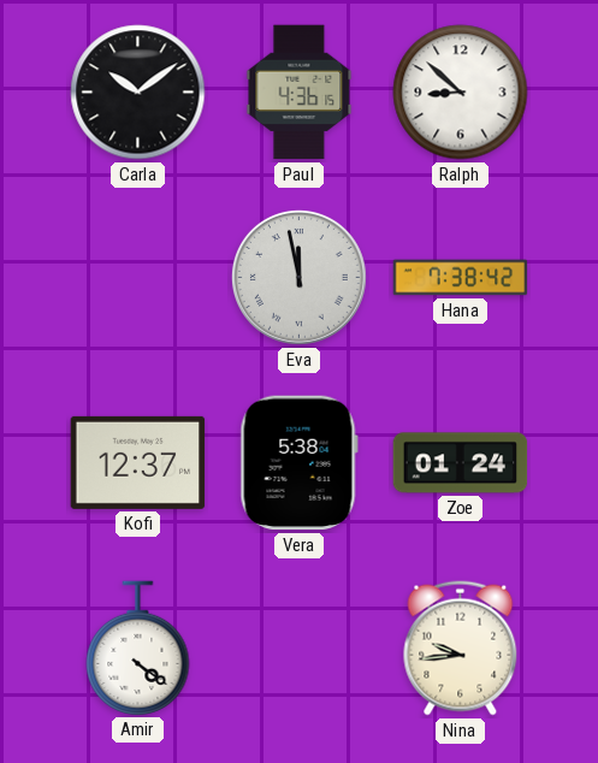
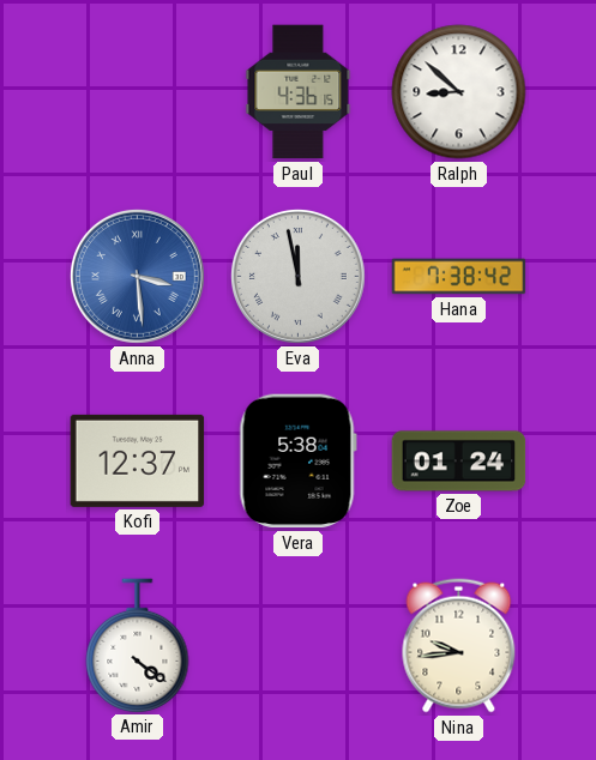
Carla: 10:09 -> none (138, 93)
Anna: none -> 3:29 (137, 276)
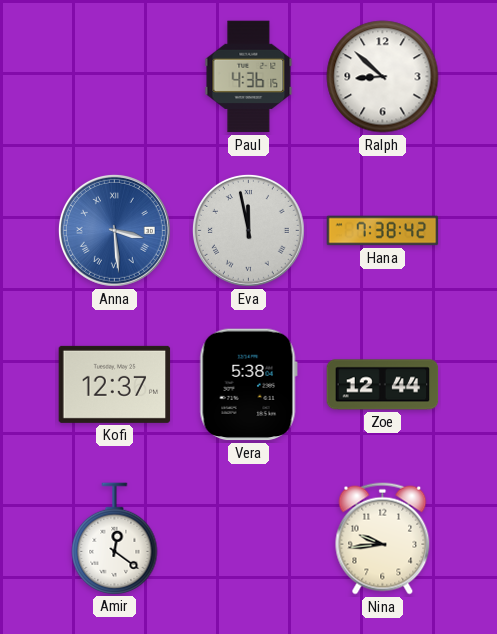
Zoe: 01:24 -> 12:44 (383, 385)
Amir: 4:21 -> 12:21 (115, 538)
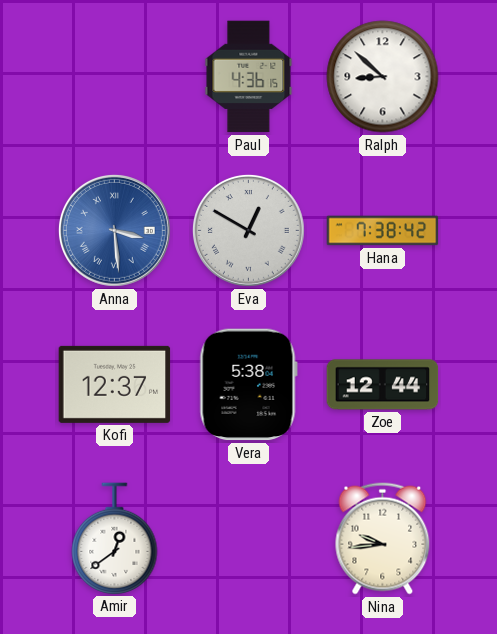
Eva: 11:58 -> 12:50 (248, 230)
Amir: 12:21 -> 12:39 (115, 538)
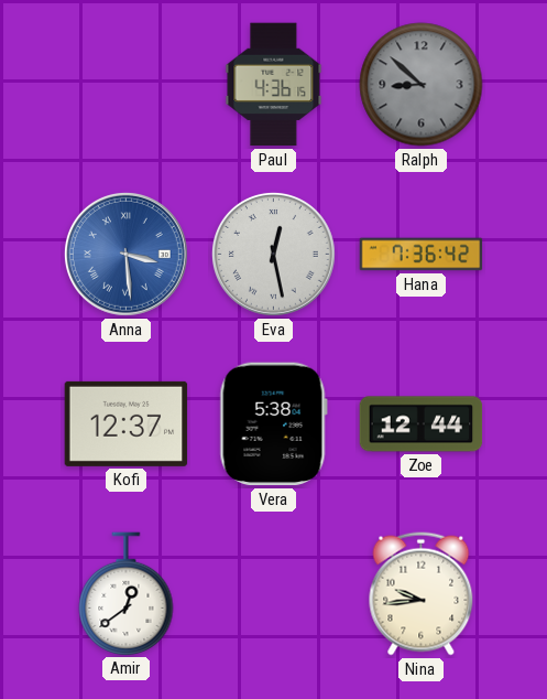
Ralph dial: white -> grey (422, 85)
Eva: 12:50 -> 12:28 (273, 254)
Hana: 7:38 -> 7:36 (422, 255)
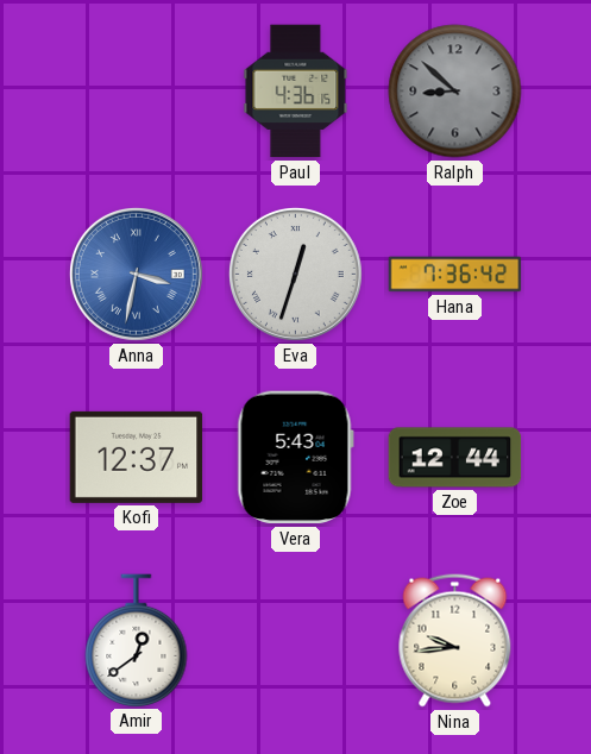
Anna: 3:29 -> 3:32 (136, 274)
Eva: 12:28 -> 12:33 (295, 274)
Vera: 5:38 -> 5:43 (295, 458)
